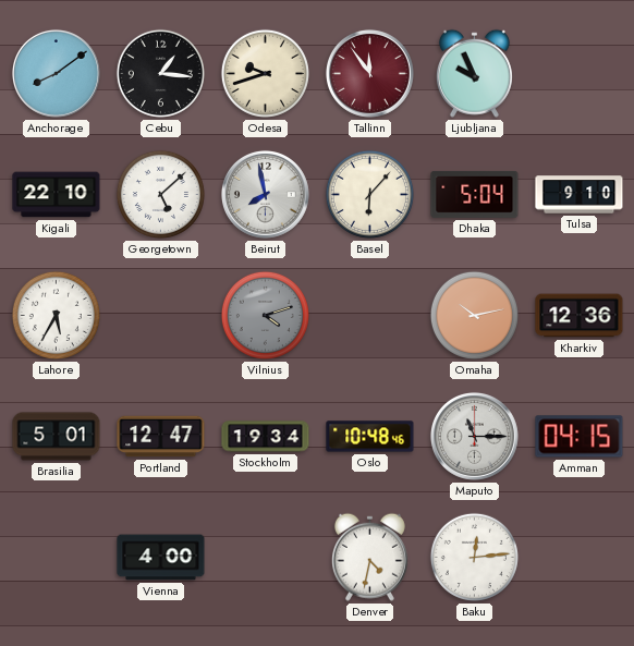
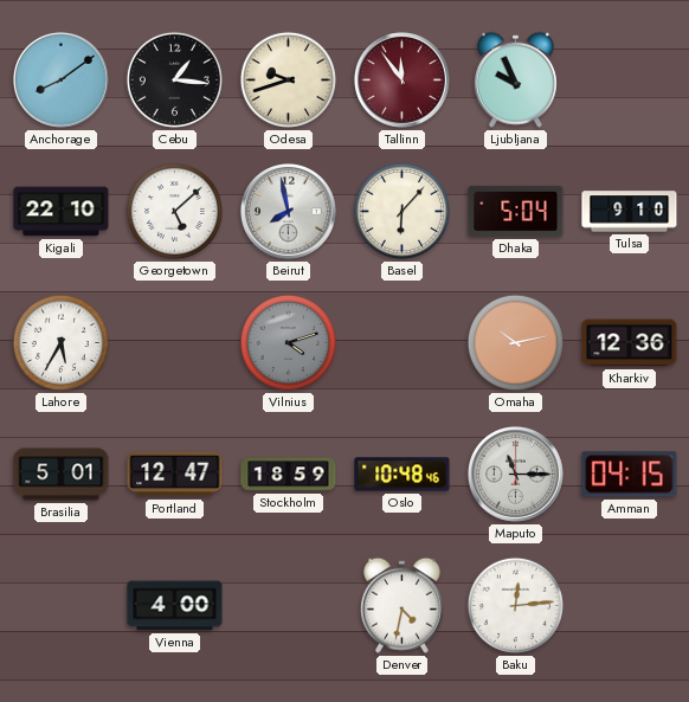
Stockholm: 19:34 -> 18:59 (289, 475)
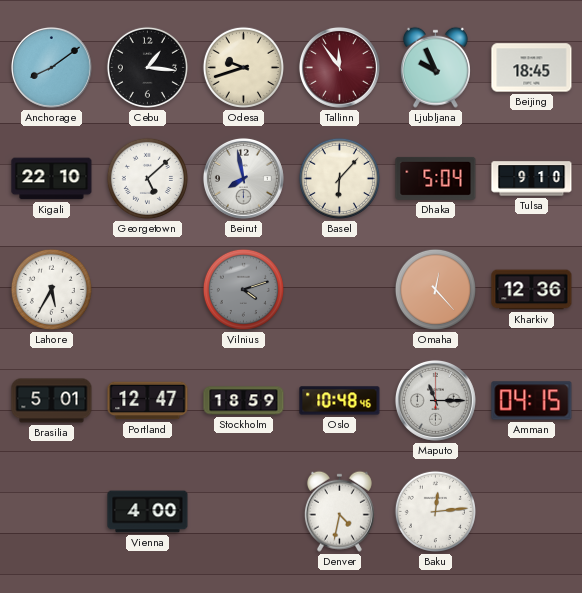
Beijing: none -> 18:45 (532, 68)
Omaha: 10:13 -> 12:23 (435, 289)
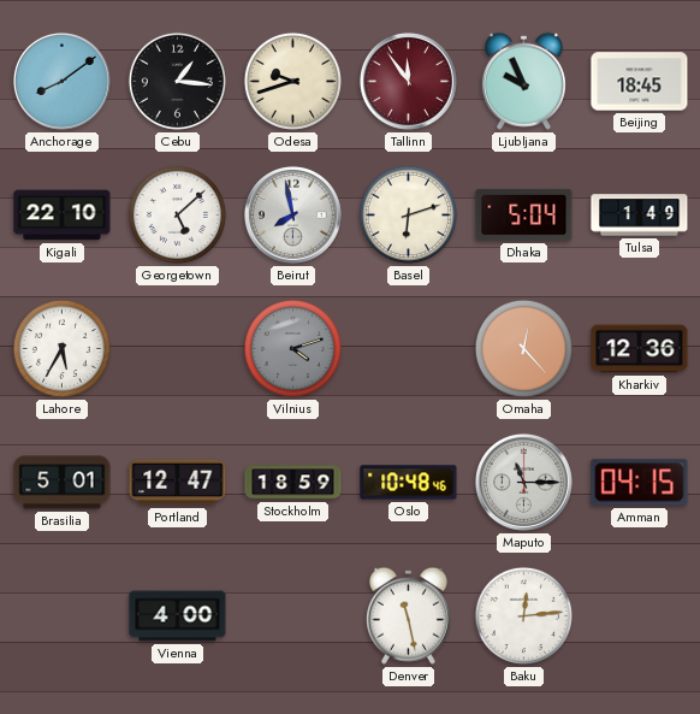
Basel: 6:07 -> 6:12 (408, 214)
Tulsa: 9:10 -> 1:49 (640, 216)
Denver: 4:32 -> 11:28 (408, 615)
